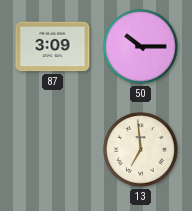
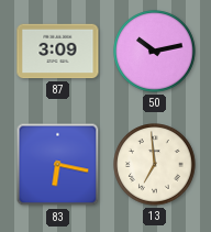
50: 10:15 -> 10:13 (155, 52)
83: none -> 6:17 (58, 165)
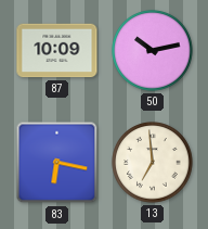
87: 3:09 -> 10:09 (57, 51)
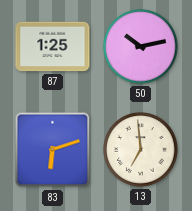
87: 10:09 -> 1:25 (53, 47)
83: 6:17 -> 6:12 (53, 150)
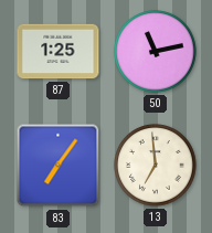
50: 10:13 -> 11:13 (156, 52)
83: 6:12 -> 7:06 (59, 166)
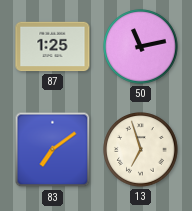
83: 7:06 -> 7:09 (53, 150)
13: 6:59 -> 6:57 (141, 150)
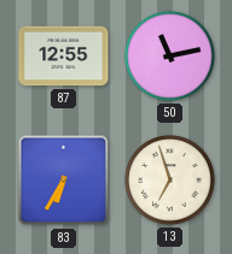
87: 1:25 -> 12:55 (64, 57)
83: 7:09 -> 6:35 (64, 181)
